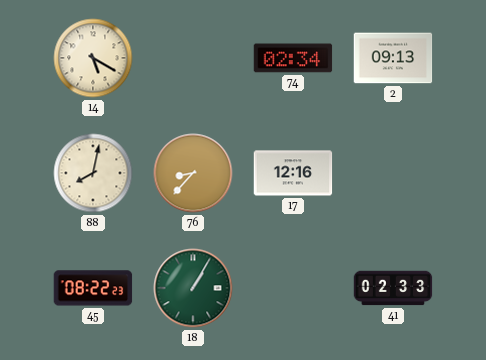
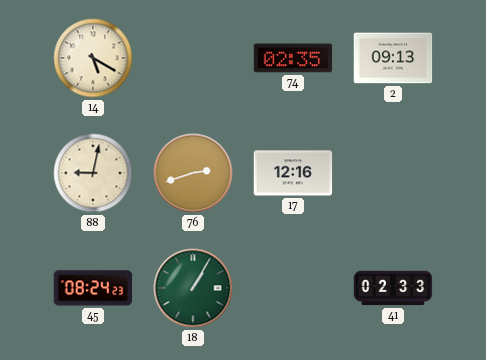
74: 02:34 -> 02:35 (293, 58)
88: 8:02 -> 9:02 (93, 173)
76: 8:37 -> 2:42 (193, 173)
45: 08:22 -> 08:24 (93, 288)
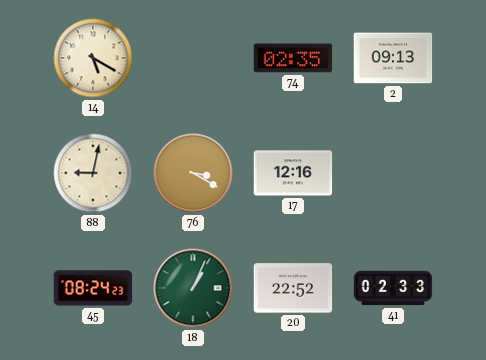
76: 2:42 -> 3:20 (193, 173)
18: 1:05 -> 1:04 (193, 288)
20: none -> 22:52 (293, 288)
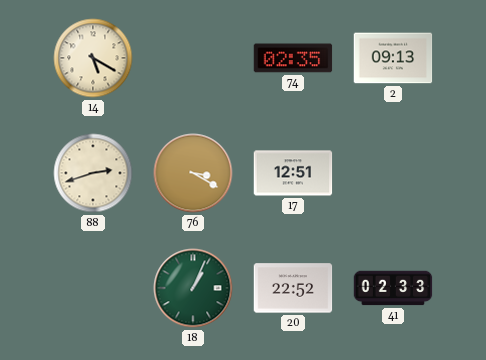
88: 9:02 -> 2:42 (93, 173)
17: 12:16 -> 12:51 (293, 173)
45: 08:24 -> none (93, 288)
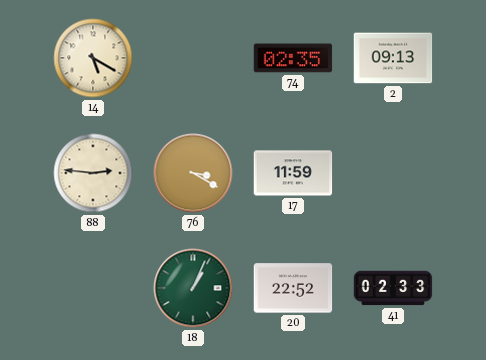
88: 2:42 -> 2:46 (93, 173)
17: 12:51 -> 11:59 (293, 173)
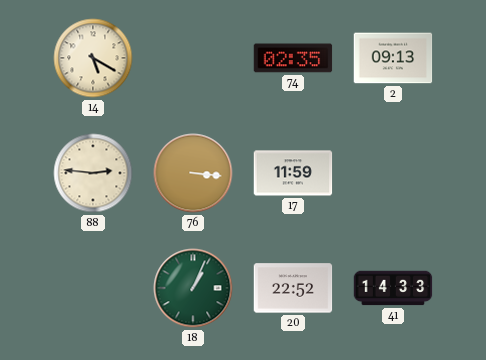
76: 3:20 -> 3:16 (193, 173)
41: 02:33 -> 14:33 (393, 288)
